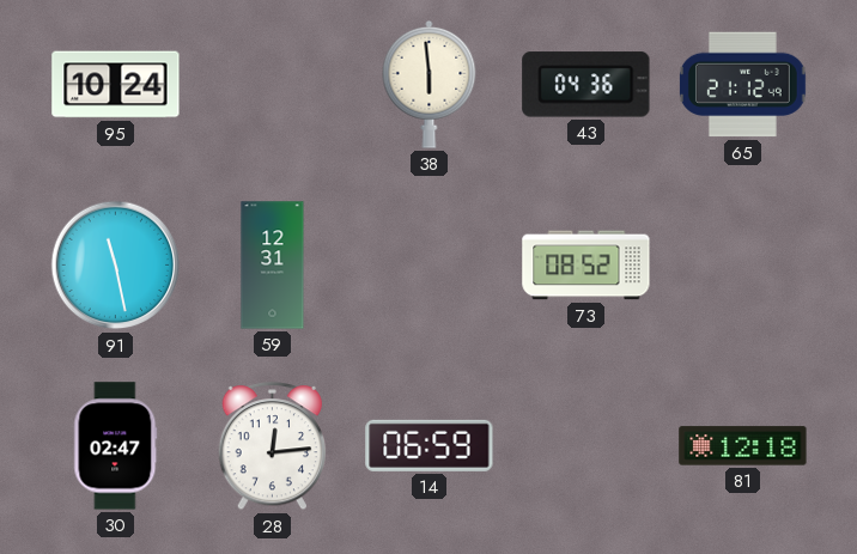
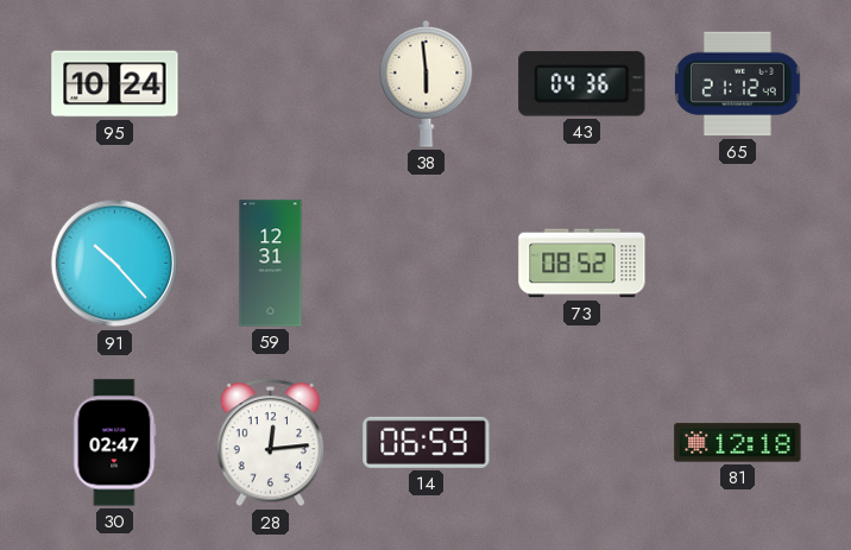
91: 11:28 -> 10:23 (115, 264)
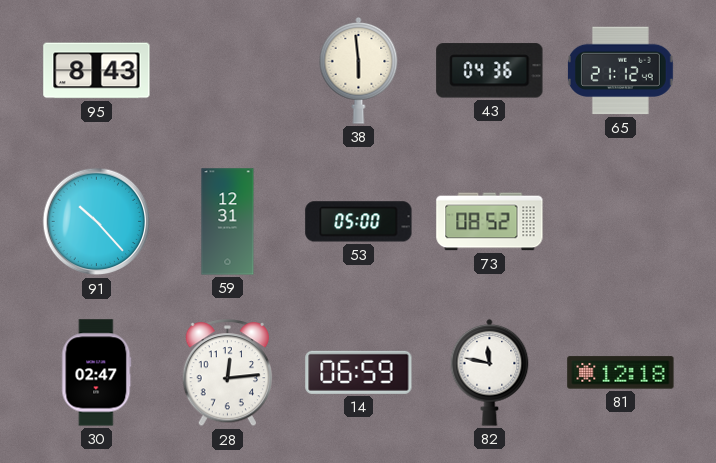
95: 10:24 -> 8:43 (97, 71)
53: none -> 05:00 (359, 222)
82: none -> 11:47 (490, 372)
